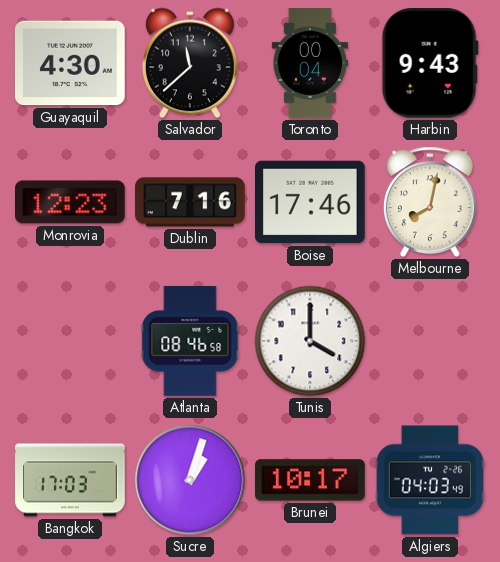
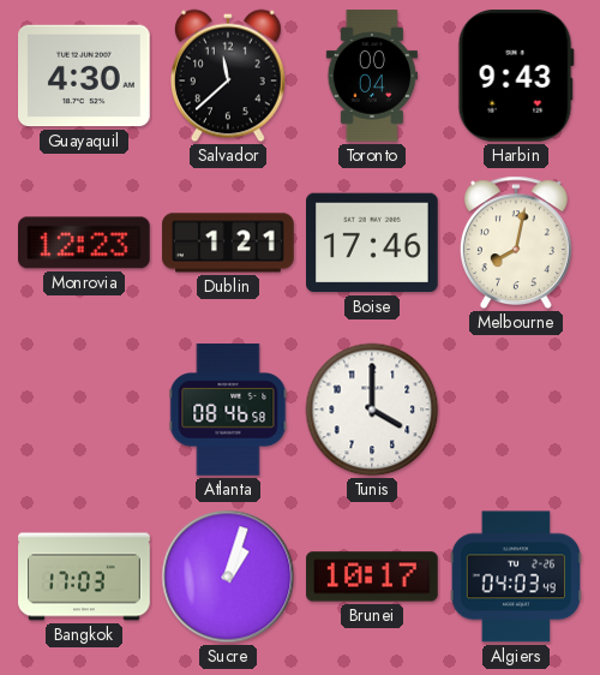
Dublin: 7:16 -> 1:21 (228, 243)
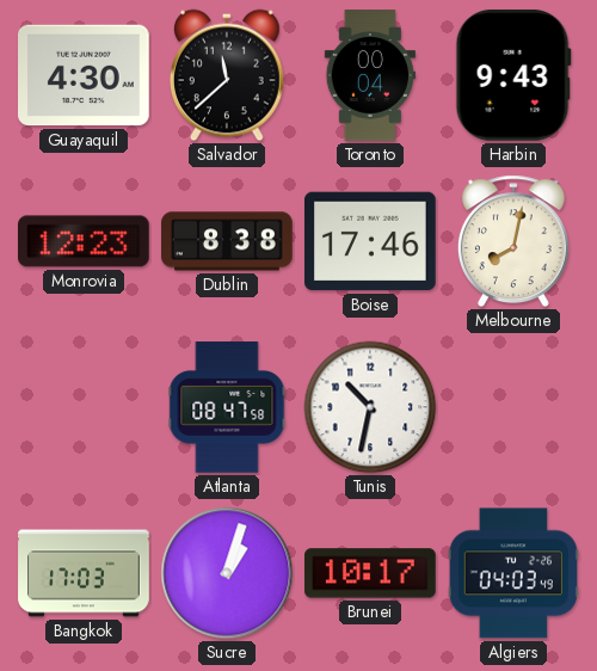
Dublin: 1:21 -> 8:38 (227, 241)
Atlanta: 08:46 -> 08:47 (227, 407)
Tunis: 4:00 -> 10:32 (370, 407)
